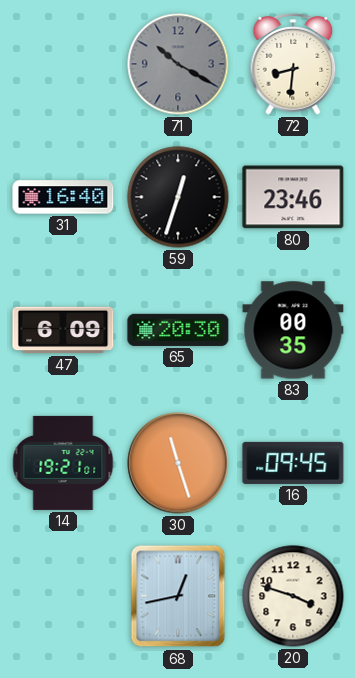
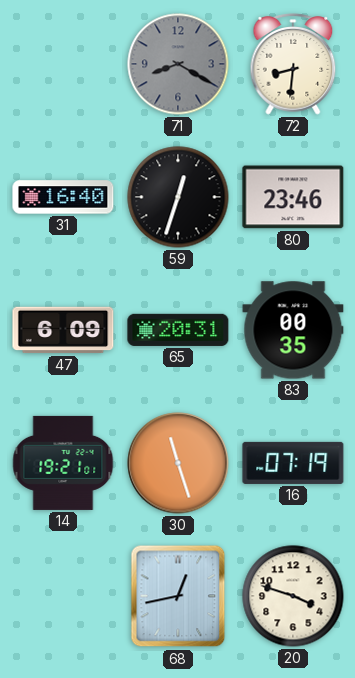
71: 10:20 -> 8:20 (178, 64)
65: 20:30 -> 20:31 (178, 330)
16: 09:45 -> 07:19 (293, 463)
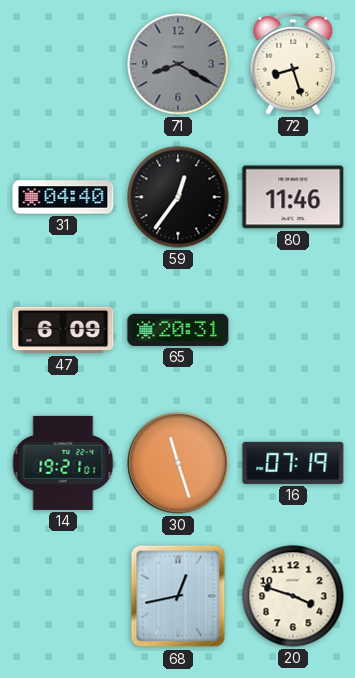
72: 8:31 -> 8:27 (293, 64)
31: 16:40 -> 04:40 (63, 197)
59: 12:33 -> 12:36 (178, 197)
80: 23:46 -> 11:46 (293, 197)
83: 00:35 -> none (293, 330)
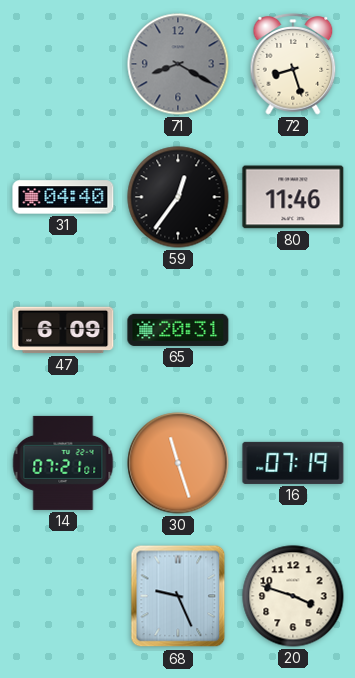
14: 19:21 -> 07:21 (63, 463)
68: 12:43 -> 9:26 (178, 596)
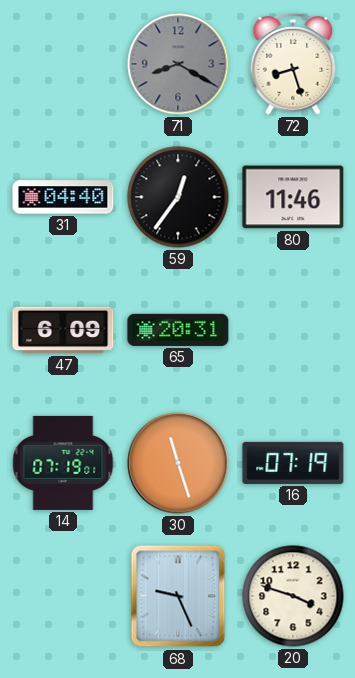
14: 07:21 -> 07:19 (63, 463)
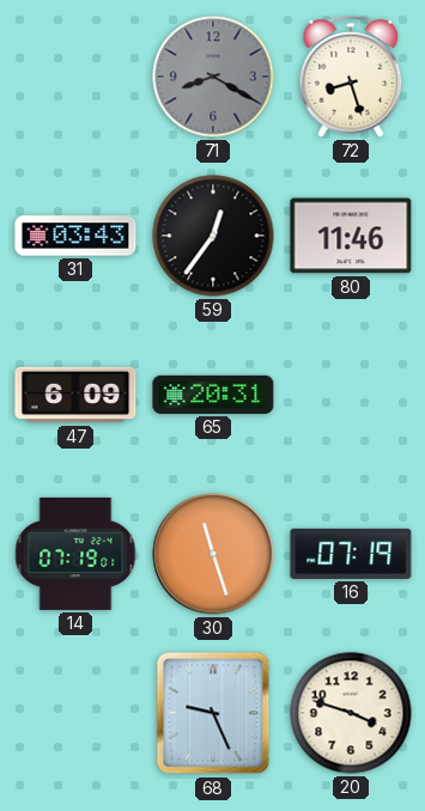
31: 04:40 -> 03:43 (75, 236)
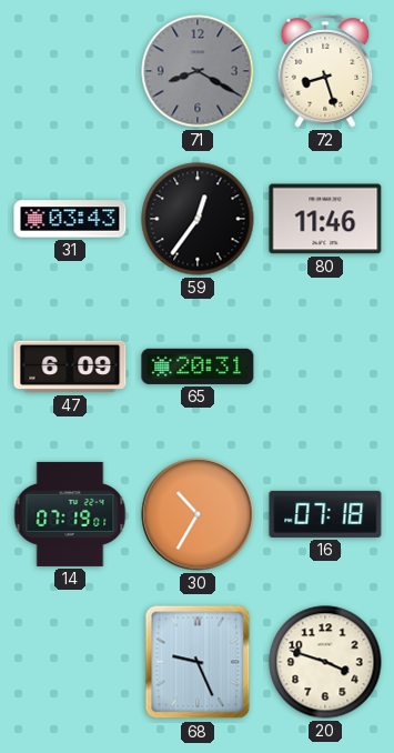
30: 11:27 -> 10:35 (198, 514)
16: 07:19 -> 07:18 (325, 514)
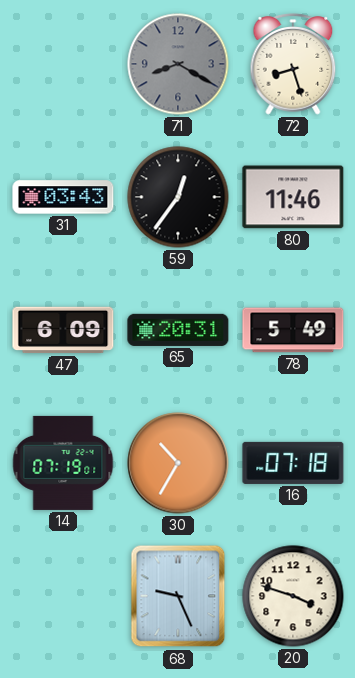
78: none -> 5:49 (293, 330)
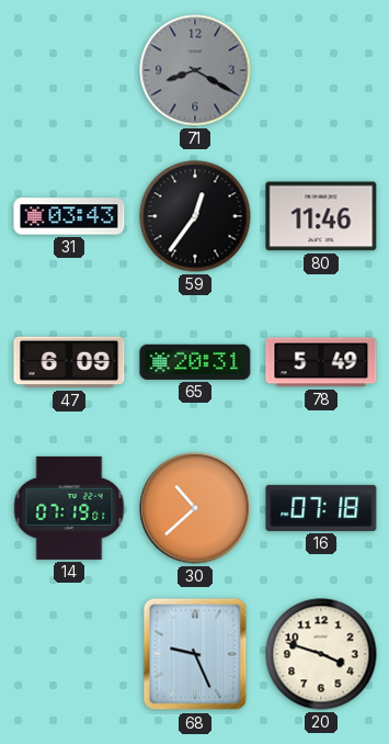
72: 8:27 -> none (293, 64)
30: 10:35 -> 10:38 (195, 508)
